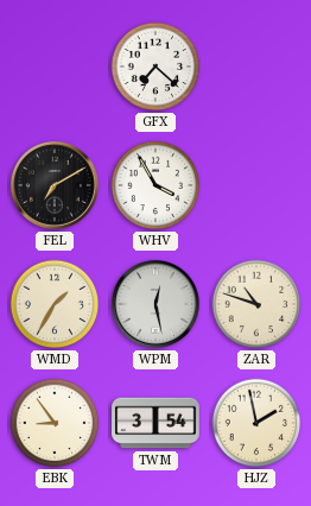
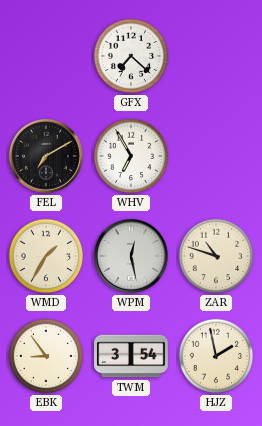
WHV: 3:55 -> 6:55 (131, 156)
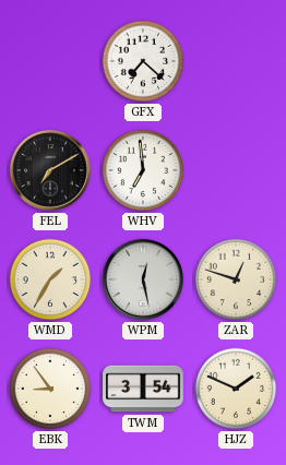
WHV: 6:55 -> 6:59 (143, 170)
ZAR: 10:48 -> 12:48 (236, 279)
HJZ: 1:58 -> 1:49 (236, 389)
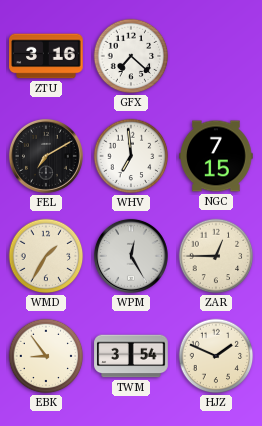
ZTU: none -> 3:16 (46, 56)
NGC: none -> 7:15 (216, 156)
WPM: 12:28 -> 12:25 (131, 256)
ZAR: 12:48 -> 12:45 (216, 256)
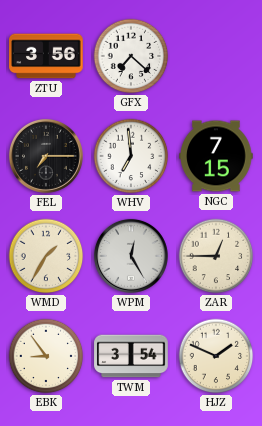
ZTU: 3:16 -> 3:56 (46, 56)
FEL: 7:10 -> 7:15 (46, 156)
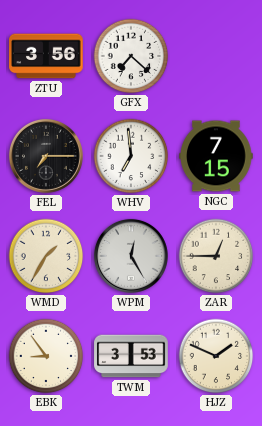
TWM: 3:54 -> 3:53 (131, 356)
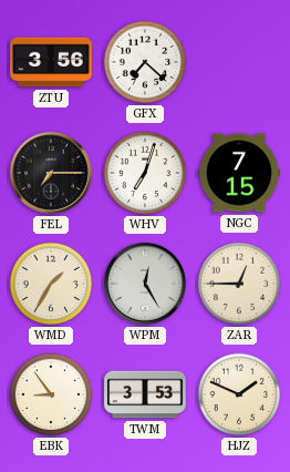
WHV: 6:59 -> 7:03 (145, 173)
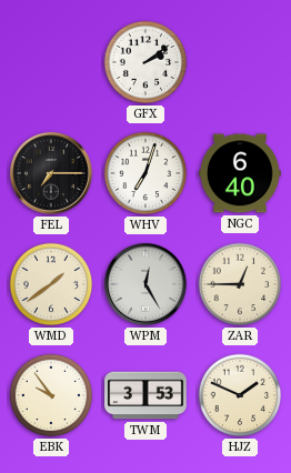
ZTU: 3:56 -> none (51, 62)
GFX: 7:22 -> 2:09 (145, 62)
NGC: 7:15 -> 6:40 (240, 173)
WMD: 1:35 -> 1:39 (51, 284)
EBK: 8:54 -> 9:54 (51, 395)
